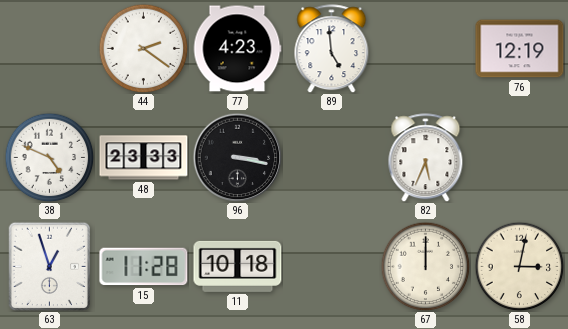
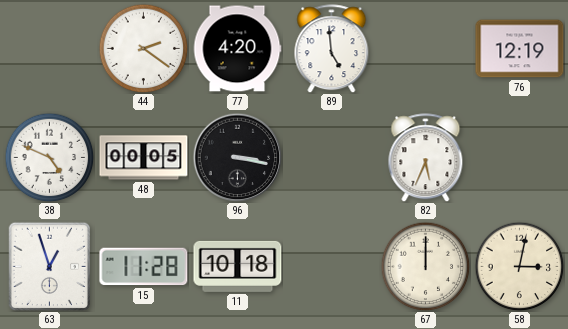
77: 4:23 -> 4:20 (237, 49)
48: 23:33 -> 00:05 (144, 158)
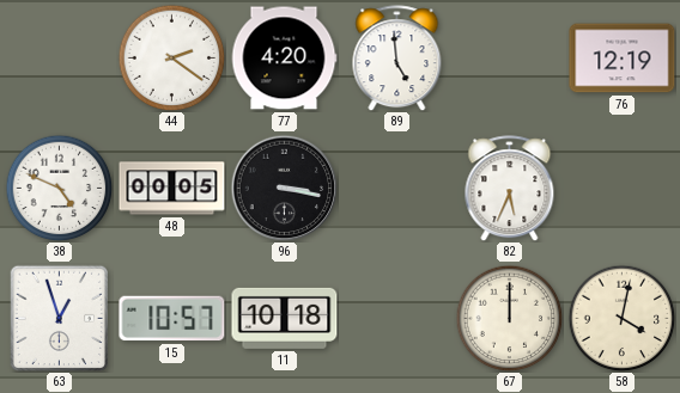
15: 11:28 -> 10:57 (172, 319)
58: 3:02 -> 4:02 (621, 318)
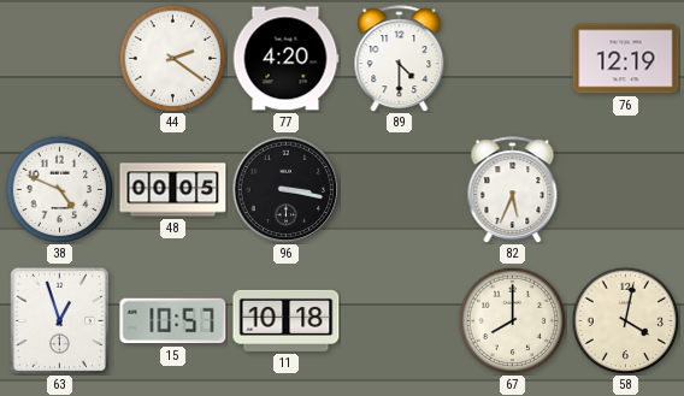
89: 4:59 -> 4:30 (400, 59)
67: 12:00 -> 8:00 (512, 320)
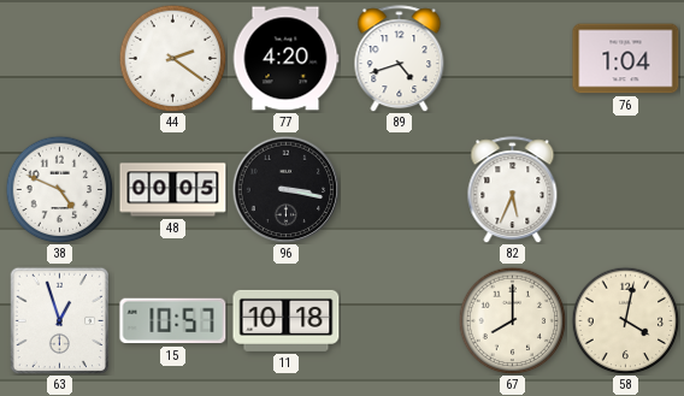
89: 4:30 -> 4:42 (400, 59)
76: 12:19 -> 1:04 (626, 59)
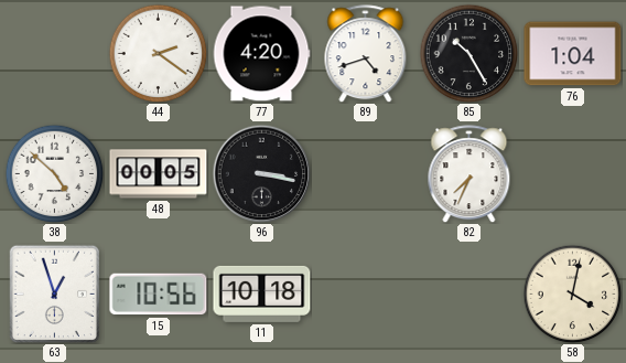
85: none -> 10:25 (468, 53)
38: 4:49 -> 4:52 (54, 173)
82: 5:34 -> 7:34 (469, 174)
15: 10:57 -> 10:56 (159, 295)
67: 8:00 -> none (512, 320)
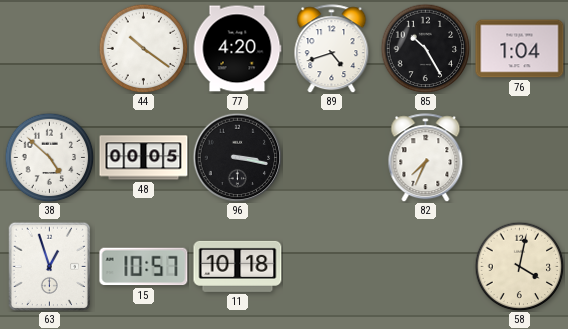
44: 2:21 -> 10:21 (143, 48)
15: 10:56 -> 10:57 (144, 267)
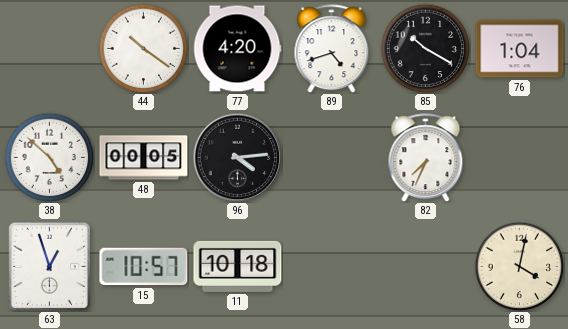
85: 10:25 -> 10:20 (425, 48)
96: 3:17 -> 4:14 (237, 157)
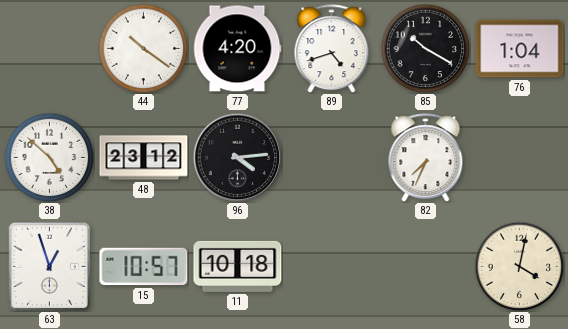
48: 00:05 -> 23:12 (144, 158)
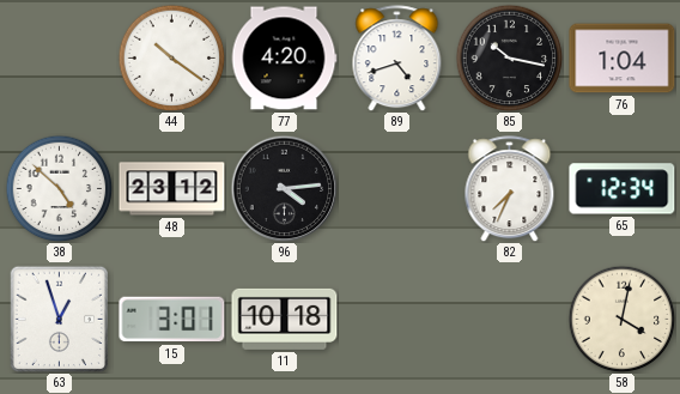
85: 10:20 -> 10:17 (509, 57)
65: none -> 12:34 (623, 189)
15: 10:57 -> 3:01 (172, 320)
